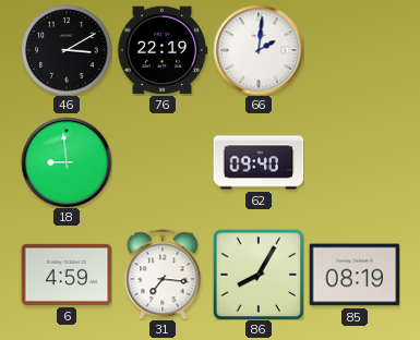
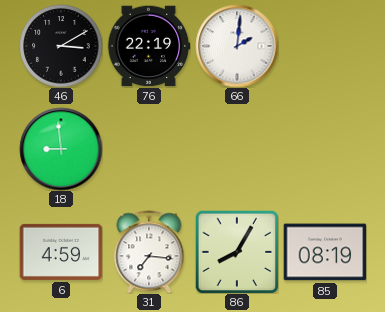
62: 09:40 -> none (259, 162)
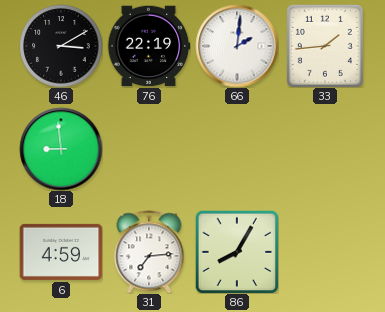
33: none -> 1:44 (325, 46)
31: 7:16 -> 7:14 (149, 252)
85: 08:19 -> none (325, 252)
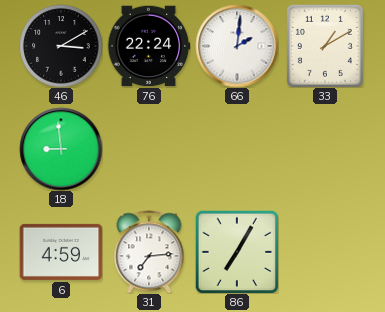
76: 22:19 -> 22:24 (149, 46)
33: 1:44 -> 1:10 (325, 46)
86: 8:05 -> 7:05 (237, 252)
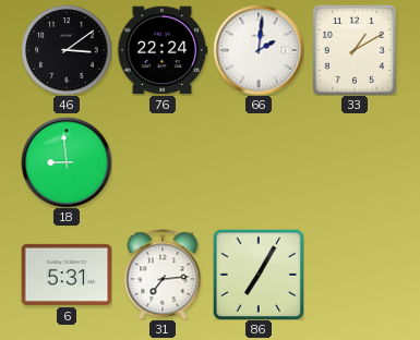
46: 3:10 -> 3:09 (67, 50)
6: 4:59 -> 5:31 (67, 275)
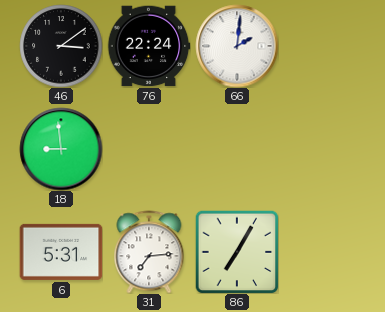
33: 1:10 -> none (355, 50)
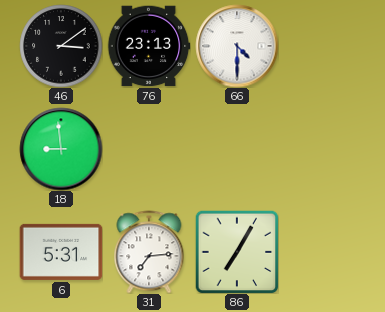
76: 22:24 -> 23:13 (149, 46)
66: 2:01 -> 4:30 (237, 46)
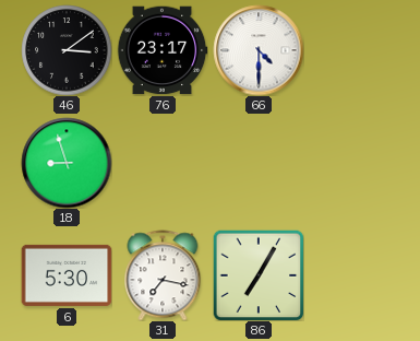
76: 23:13 -> 23:17 (163, 50)
18: 8:59 -> 8:57 (67, 163)
6: 5:31 -> 5:30 (67, 275)
31: 7:14 -> 7:17 (163, 275)
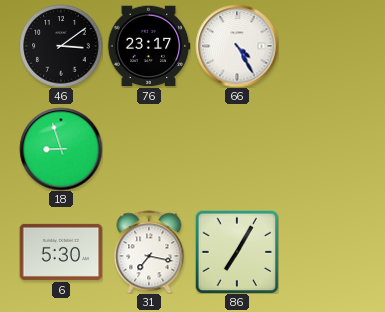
66: 4:30 -> 4:25 (237, 46)
